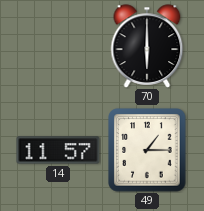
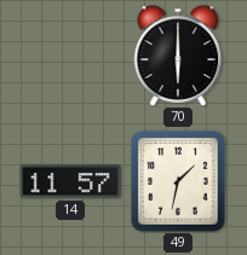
49: 1:15 -> 1:32 (178, 181)
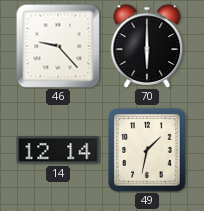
46: none -> 9:23 (58, 46)
14: 11:57 -> 12:14 (58, 150)
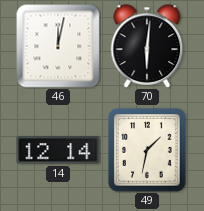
46: 9:23 -> 12:02 (58, 46)
70: 6:00 -> 6:01 (147, 46)
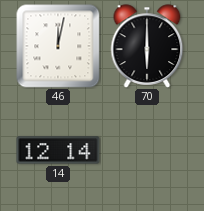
70: 6:01 -> 6:00 (147, 46)
49: 1:32 -> none (147, 150)
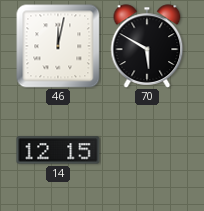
70: 6:00 -> 5:50 (147, 46)
14: 12:14 -> 12:15 (58, 150)
